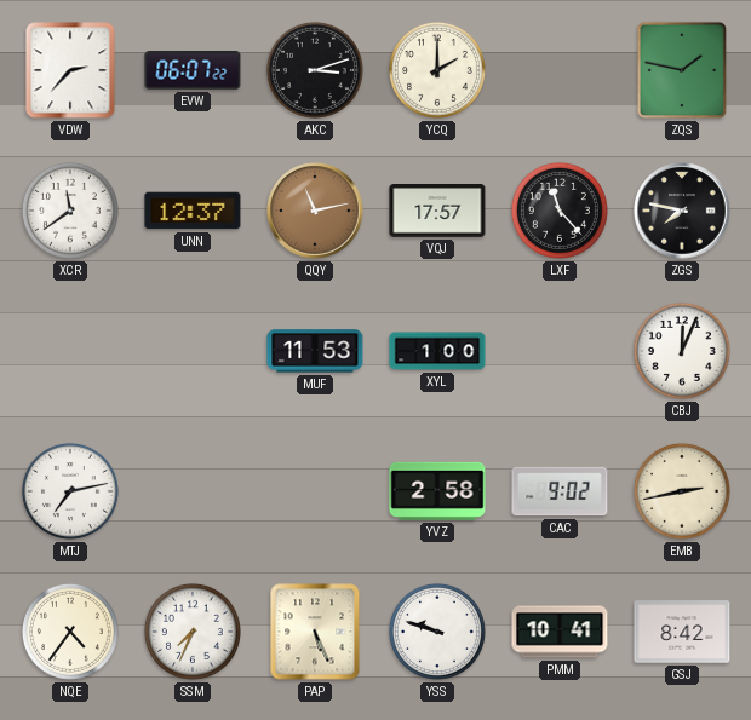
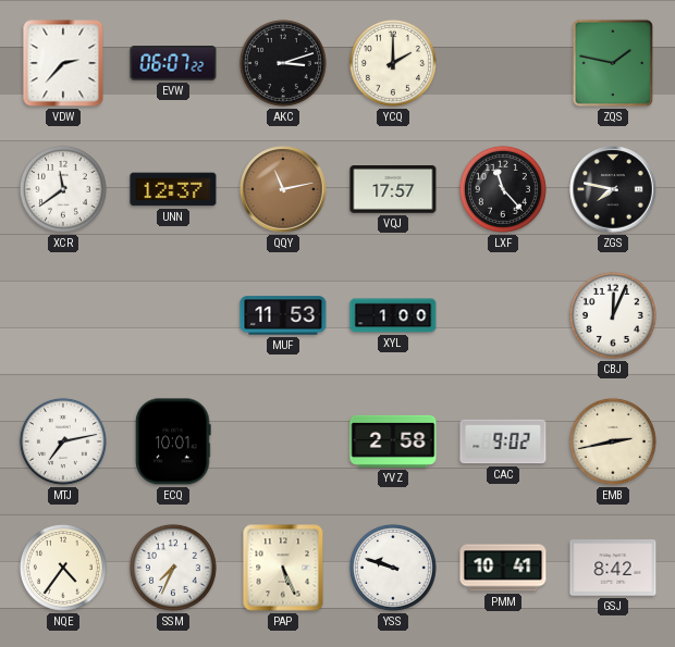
ECQ: none -> 10:01 (173, 441)
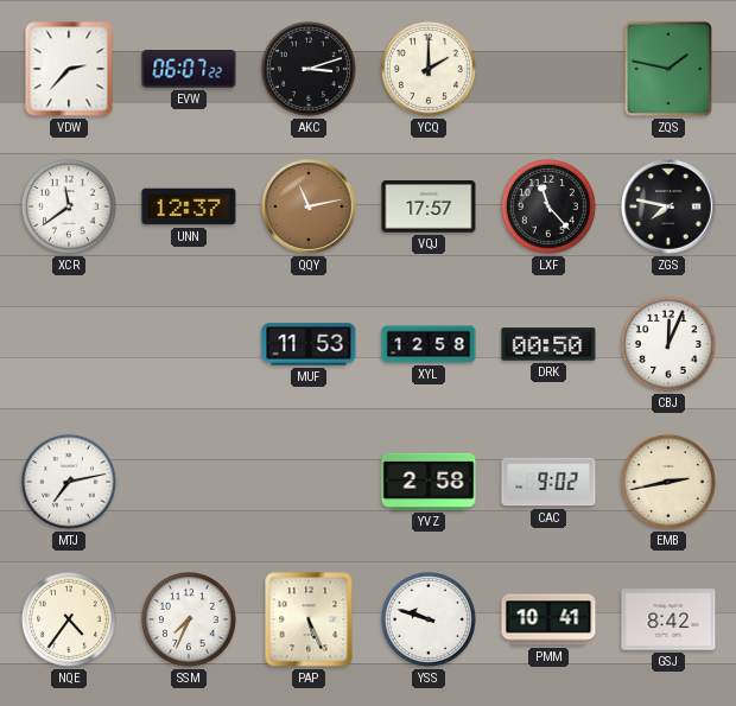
XYL: 1:00 -> 12:58 (429, 344)
DRK: none -> 00:50 (548, 344)
ECQ: 10:01 -> none (173, 441)
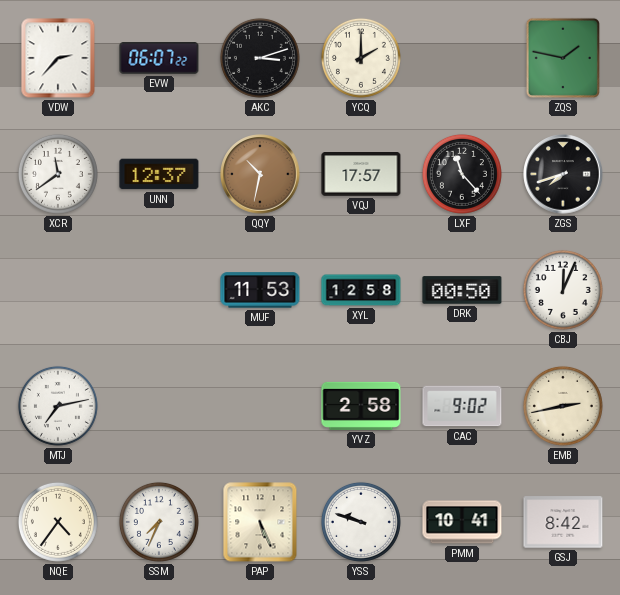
QQY: 11:13 -> 10:32 (260, 174)
ZGS: 7:47 -> 7:42 (563, 174)
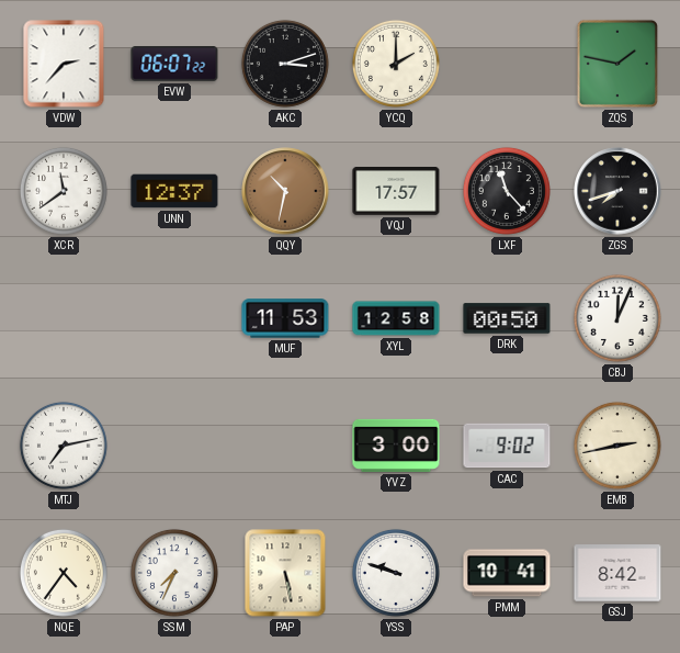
YVZ: 2:58 -> 3:00 (396, 446)
PAP: 5:26 -> 5:28 (285, 573)
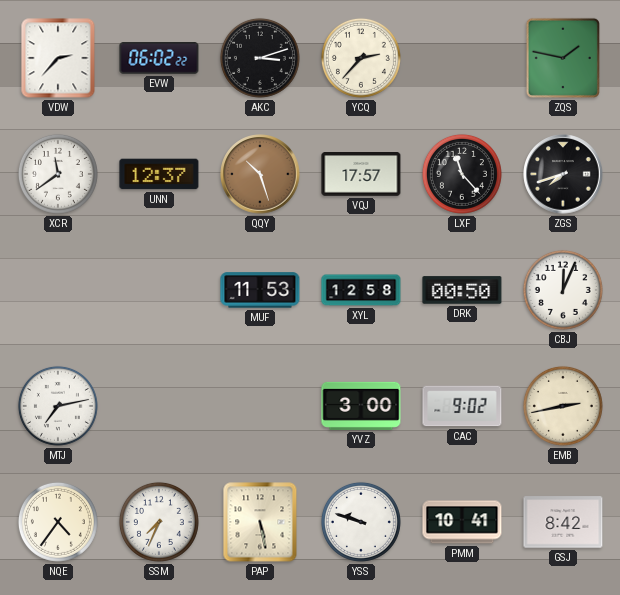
EVW: 06:07 -> 06:02 (159, 58)
YCQ: 2:00 -> 2:37 (361, 58)
QQY: 10:32 -> 10:27 (260, 174)
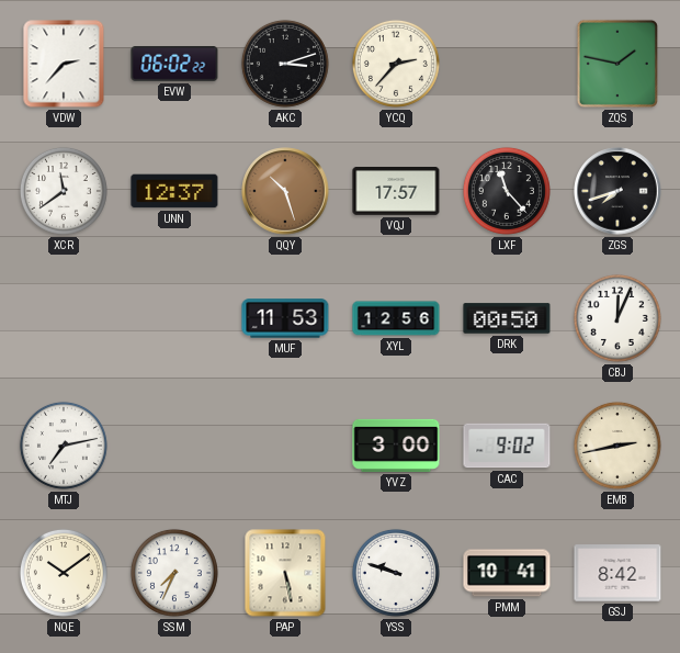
XYL: 12:58 -> 12:56 (396, 318)
NQE: 4:36 -> 10:09 (64, 573)
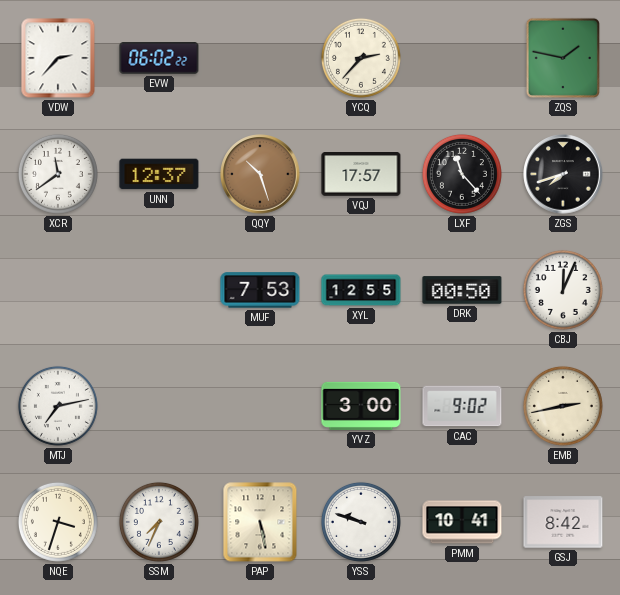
AKC: 3:12 -> none (285, 64)
MUF: 11:53 -> 7:53 (260, 290)
XYL: 12:56 -> 12:55 (361, 290)
NQE: 10:09 -> 3:33 (58, 522)
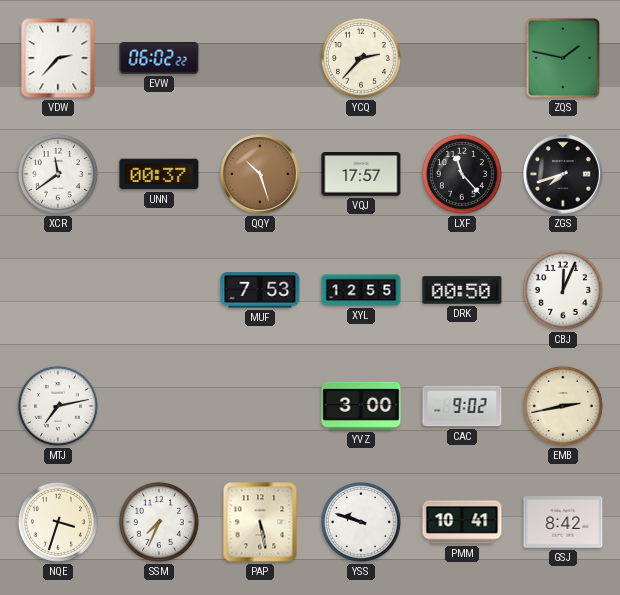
UNN: 12:37 -> 00:37 (159, 174)
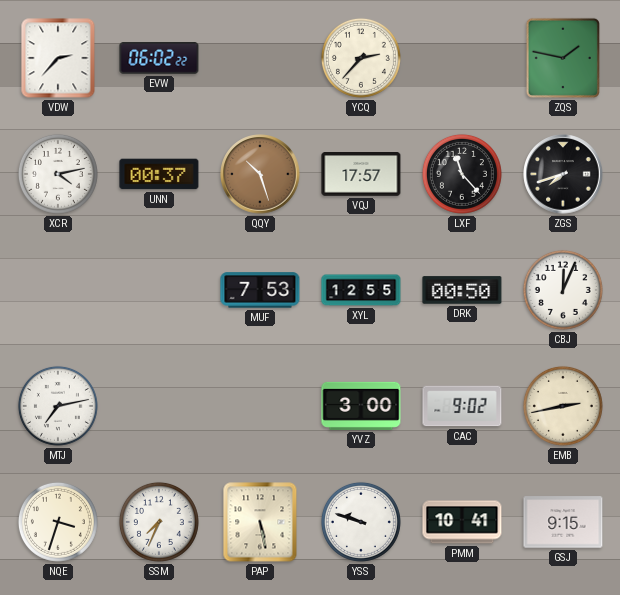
XCR: 11:39 -> 4:13 (58, 174)
GSJ: 8:42 -> 9:15 (563, 522)
